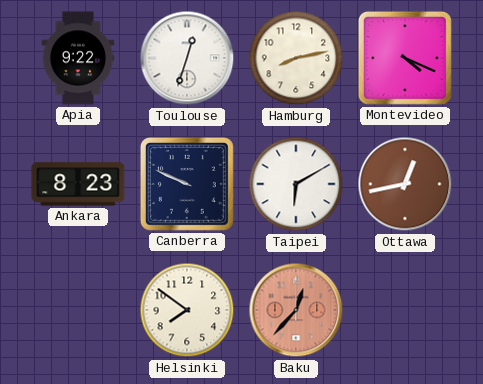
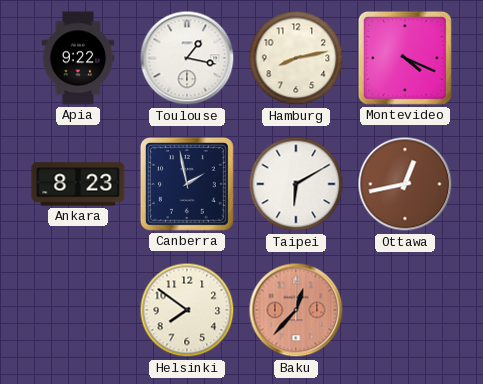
Toulouse: 12:33 -> 1:17 (187, 58)
Canberra: 9:49 -> 1:58 (187, 184)
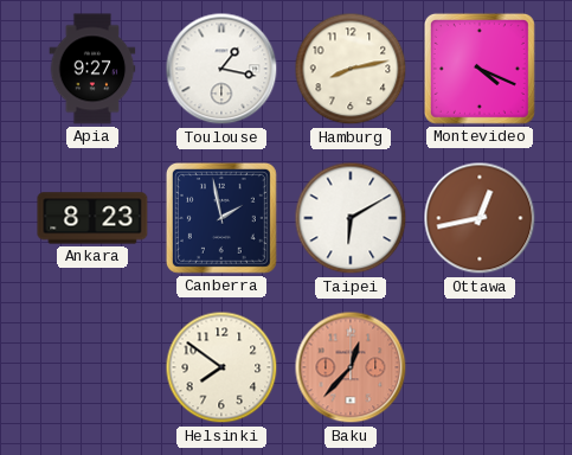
Apia: 9:22 -> 9:27 (92, 69)
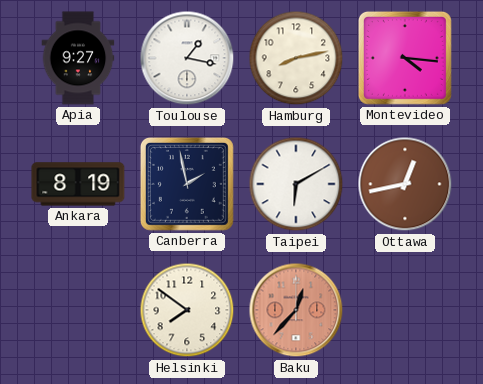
Montevideo: 4:19 -> 4:16 (405, 58)
Ankara: 8:23 -> 8:19 (78, 184)
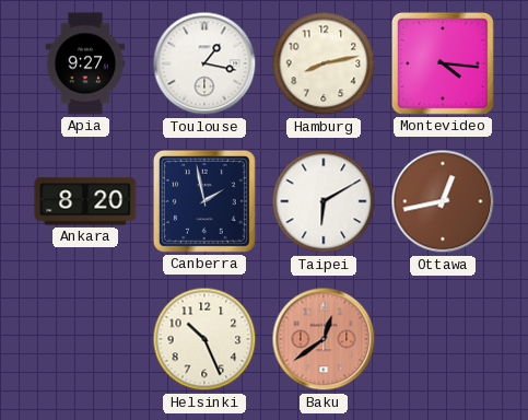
Ankara: 8:19 -> 8:20 (85, 201)
Helsinki: 7:51 -> 10:26 (204, 339)
Baku: 12:37 -> 12:39 (324, 339)
